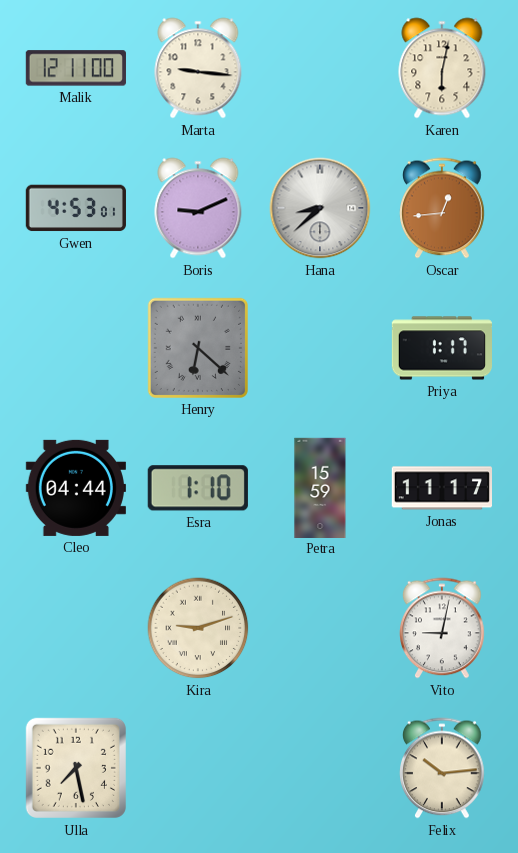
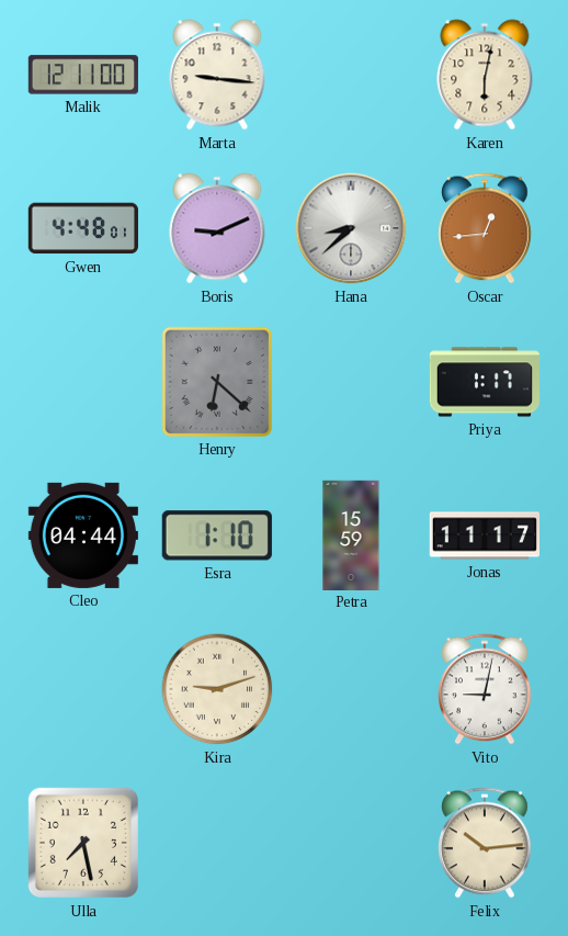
Gwen: 4:53 -> 4:48 (83, 228)
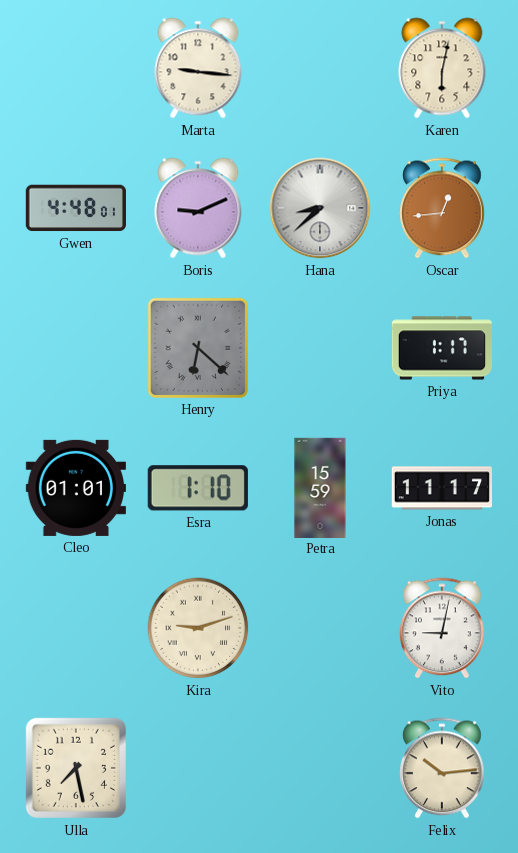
Malik: 12:11 -> none (83, 75)
Cleo: 04:44 -> 01:01 (76, 488)
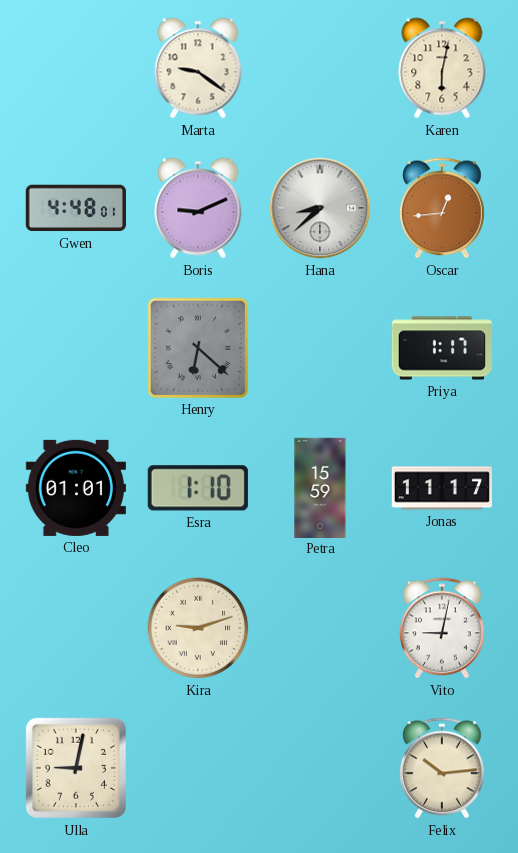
Marta: 9:16 -> 9:21 (198, 68)
Ulla: 7:28 -> 9:02 (76, 768)
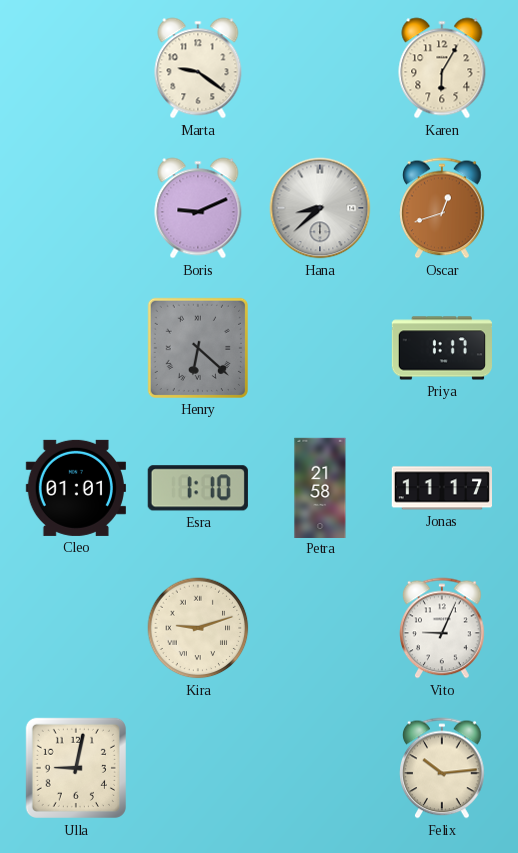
Karen: 6:02 -> 6:05 (442, 68)
Gwen: 4:48 -> none (76, 208)
Oscar: 12:44 -> 12:42 (443, 208)
Petra: 15:59 -> 21:58 (320, 487)
Vito: 9:02 -> 9:04 (443, 628)
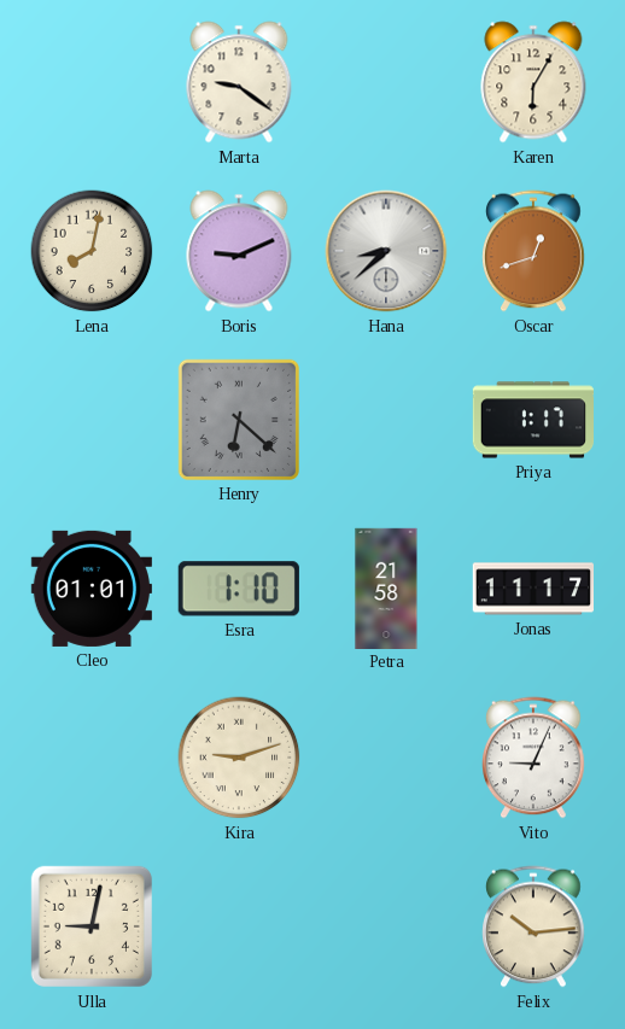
Lena: none -> 8:02 (92, 251)
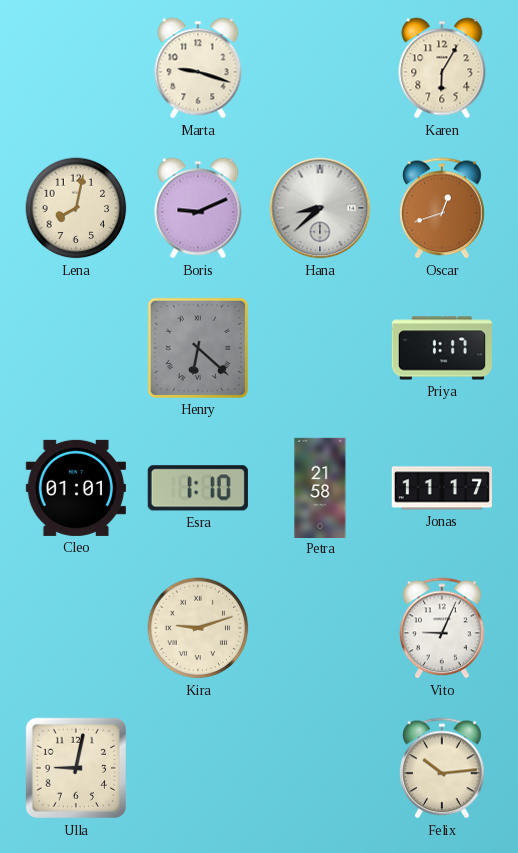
Marta: 9:21 -> 9:18 (198, 68)
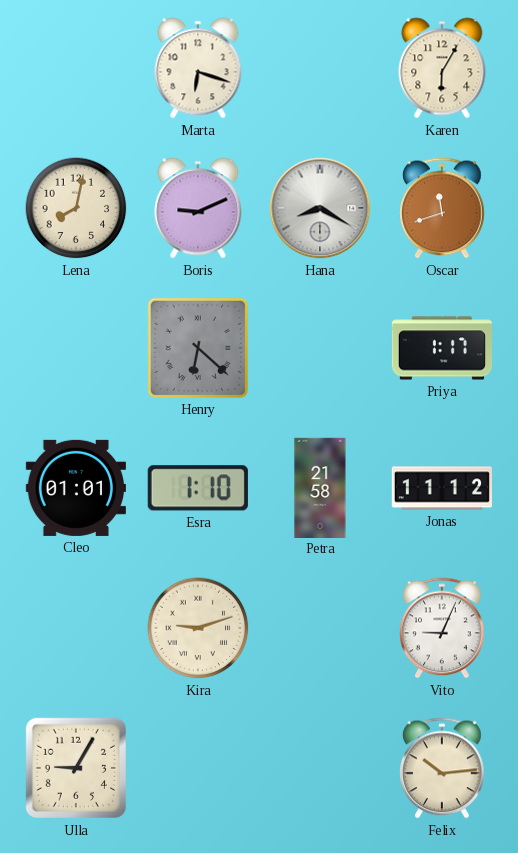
Marta: 9:18 -> 6:18 (198, 68)
Hana: 8:38 -> 8:20 (320, 208)
Oscar: 12:42 -> 11:42 (443, 208)
Jonas: 11:17 -> 11:12 (441, 488)
Ulla: 9:02 -> 9:05 (76, 768)
